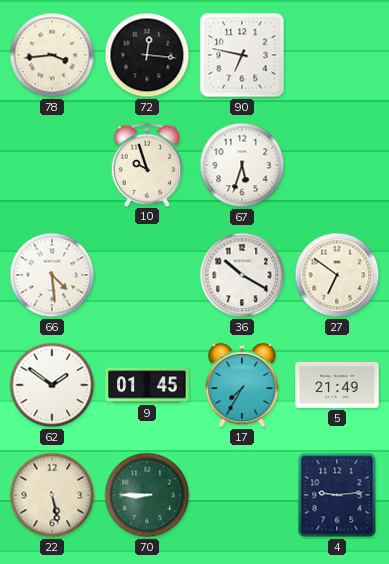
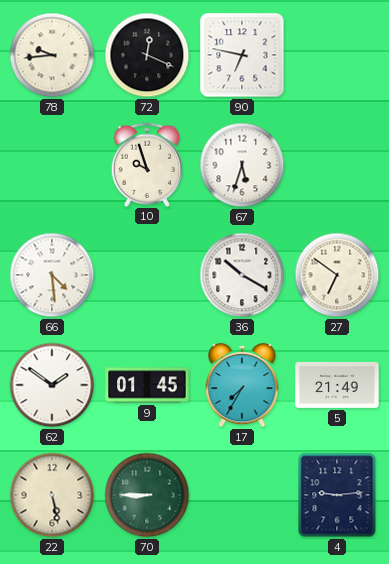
78: 3:44 -> 9:44 (52, 55)
72: 12:16 -> 12:19 (147, 55)
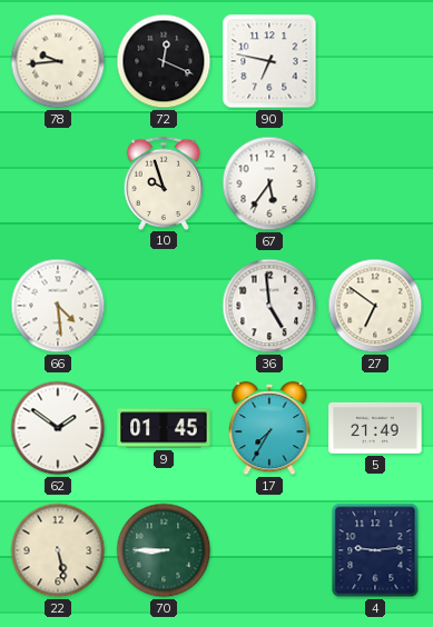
67: 5:33 -> 5:36 (269, 183)
36: 10:20 -> 4:59 (269, 306)
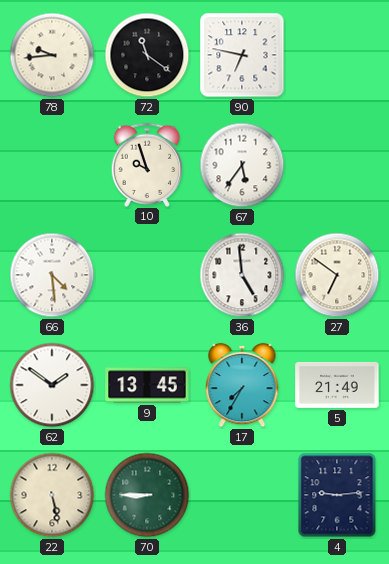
72: 12:19 -> 11:21 (147, 55)
9: 01:45 -> 13:45 (147, 385)
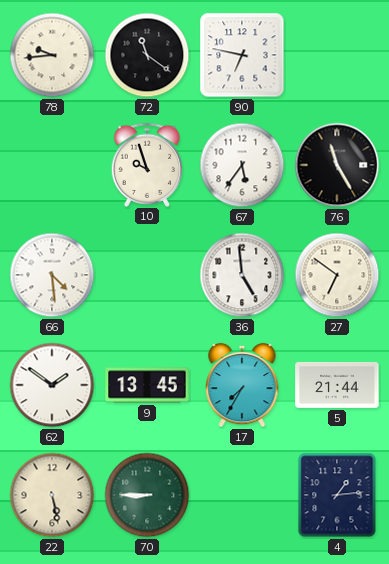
76: none -> 11:25 (337, 165)
5: 21:49 -> 21:44 (337, 385)
4: 9:14 -> 1:14 (337, 495)
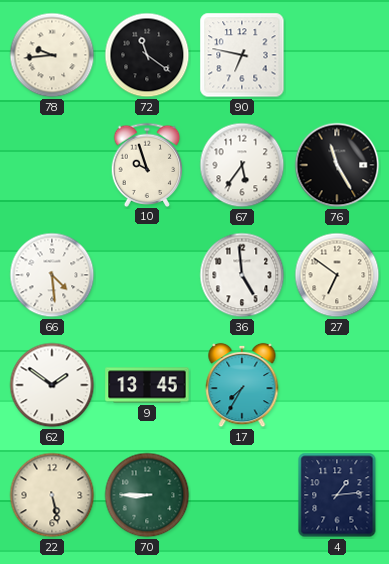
5: 21:44 -> none (337, 385)
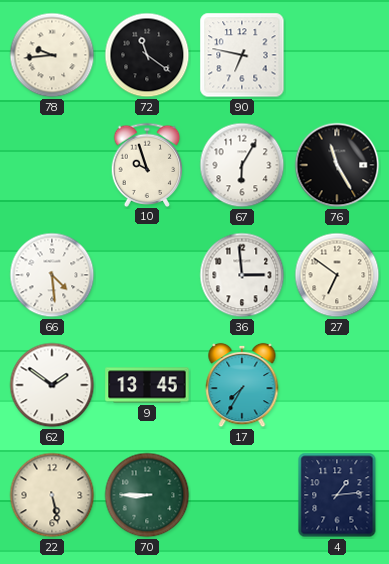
67: 5:36 -> 6:05 (242, 165)
36: 4:59 -> 2:59 (242, 275)
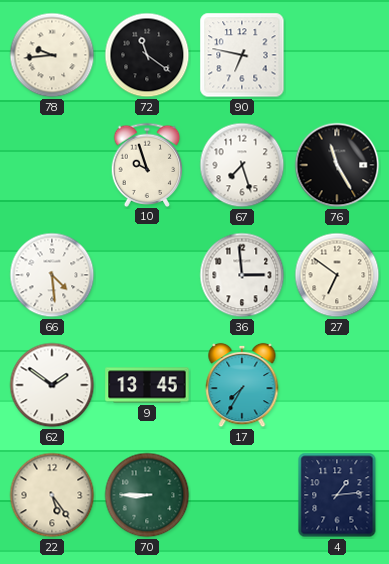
67: 6:05 -> 7:27 (242, 165)
22: 5:28 -> 5:24 (52, 495)
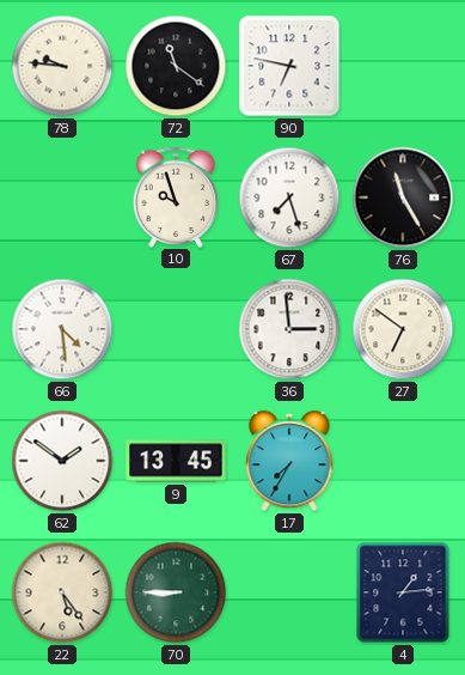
78: 9:44 -> 9:46 (62, 66)
